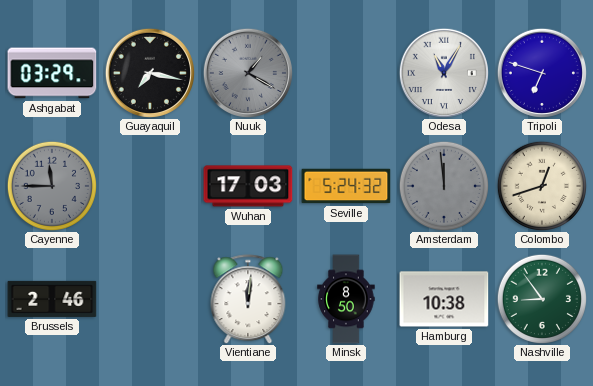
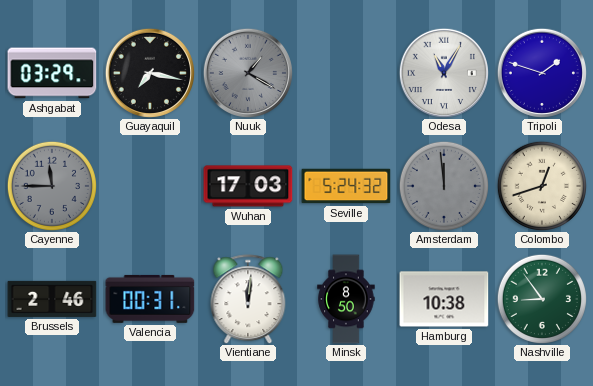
Tripoli: 6:48 -> 1:48 (542, 73)
Valencia: none -> 00:31 (150, 299)
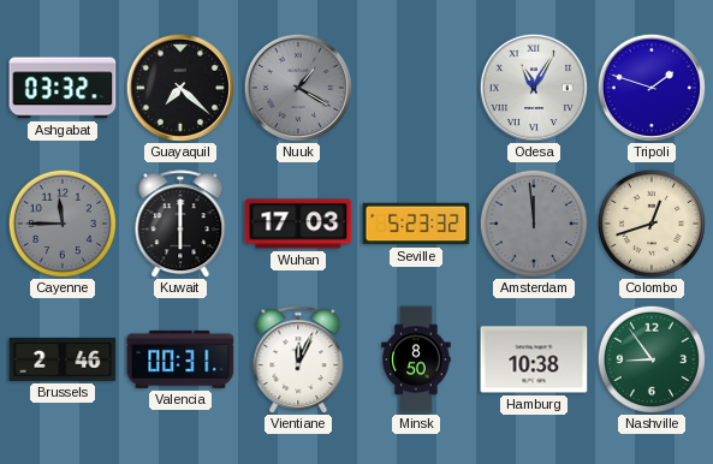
Ashgabat: 03:29 -> 03:32 (63, 88)
Guayaquil: 7:17 -> 7:22 (180, 88)
Kuwait: none -> 6:00 (180, 224)
Seville: 5:24 -> 5:23 (416, 224)
Vientiane: 12:01 -> 12:04 (298, 359)
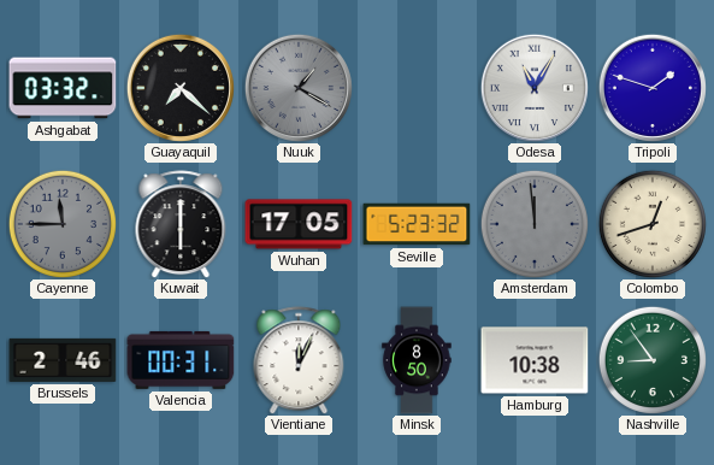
Wuhan: 17:03 -> 17:05 (299, 224)
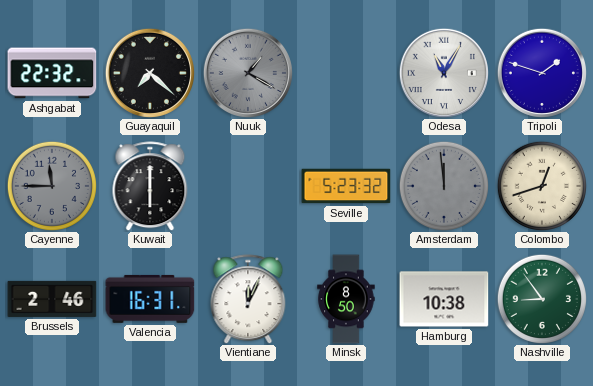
Ashgabat: 03:32 -> 22:32 (52, 73)
Wuhan: 17:05 -> none (299, 224)
Valencia: 00:31 -> 16:31 (150, 299)
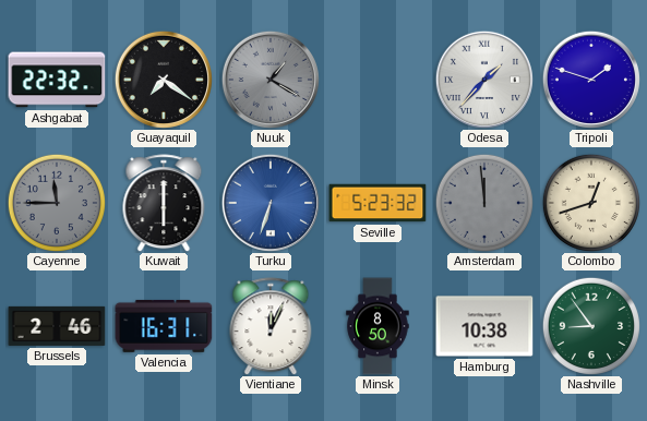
Guayaquil: 7:22 -> 7:21 (164, 80)
Odesa: 11:05 -> 1:37 (484, 80)
Turku: none -> 6:33 (271, 203)
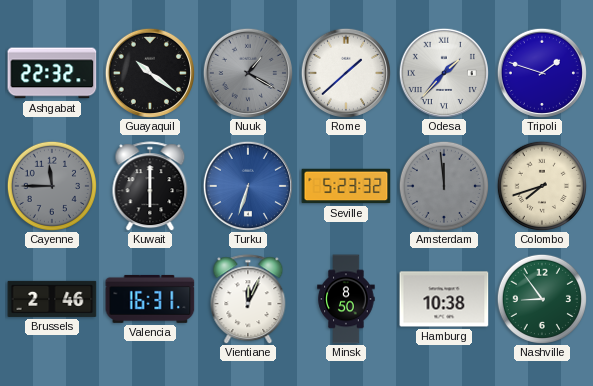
Guayaquil: 7:21 -> 10:21 (150, 73)
Rome: none -> 1:38 (346, 73)
Colombo: 12:42 -> 7:42 (541, 185)
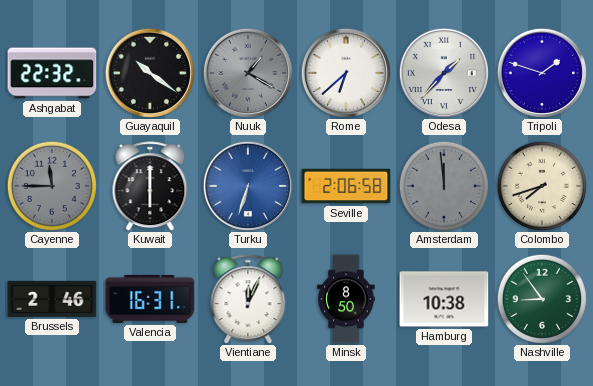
Rome: 1:38 -> 6:38 (346, 73)
Seville: 5:23 -> 2:06 (346, 186)
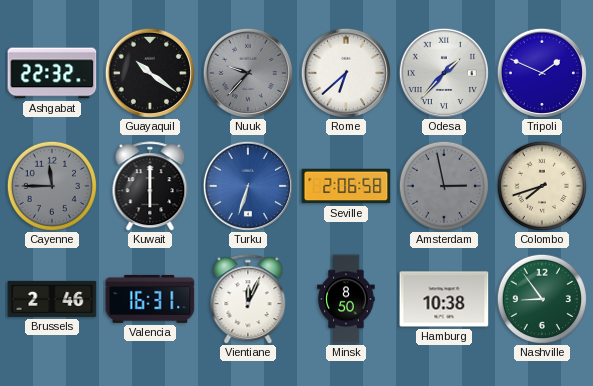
Nuuk: 1:20 -> 9:37 (248, 73)
Tripoli: 1:48 -> 1:49 (542, 73)
Amsterdam: 11:59 -> 2:58 (443, 185)
